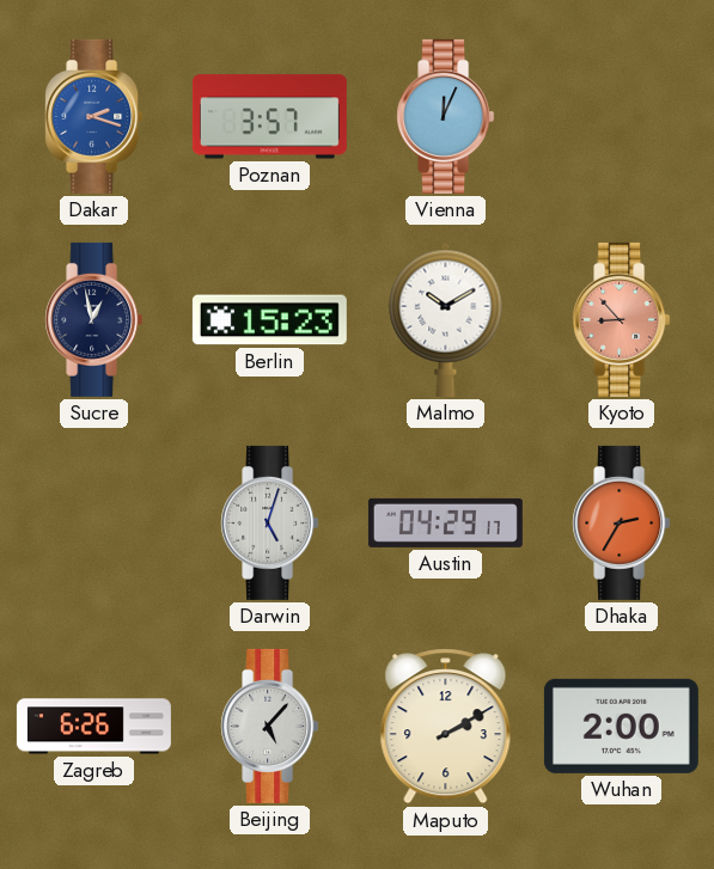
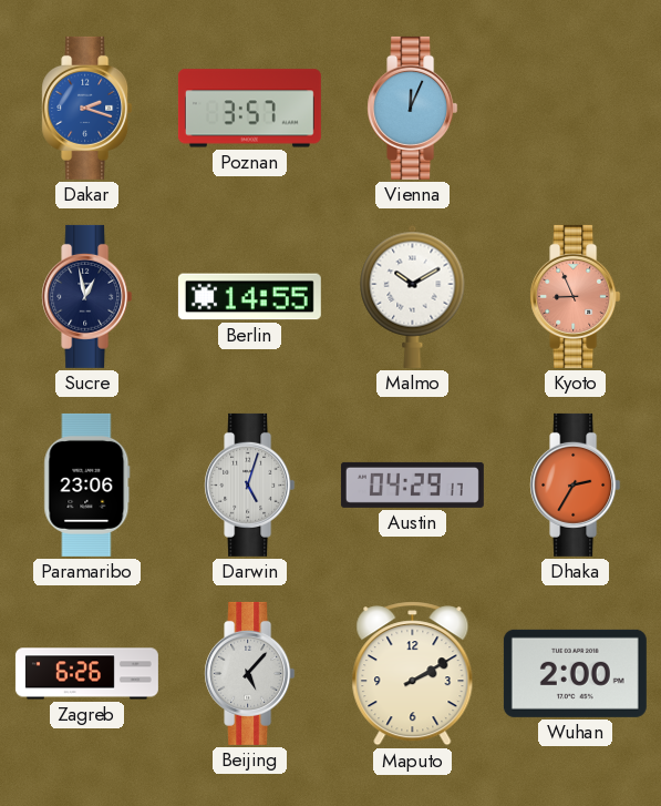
Berlin: 15:23 -> 14:55 (249, 297)
Kyoto: 8:53 -> 8:56 (576, 296)
Paramaribo: none -> 23:06 (87, 484)
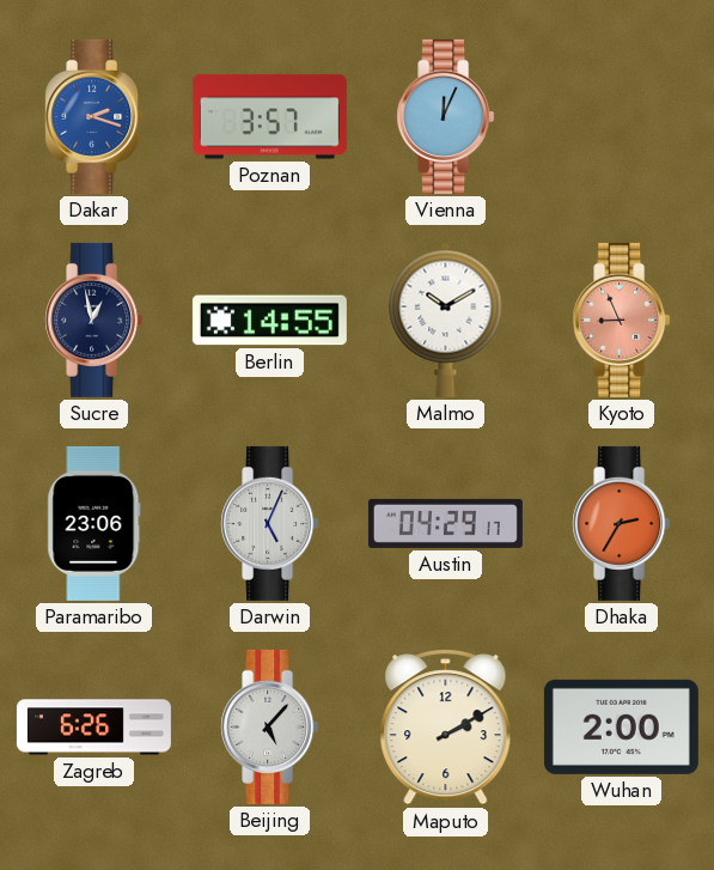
Darwin: 5:03 -> 5:04 (270, 523)
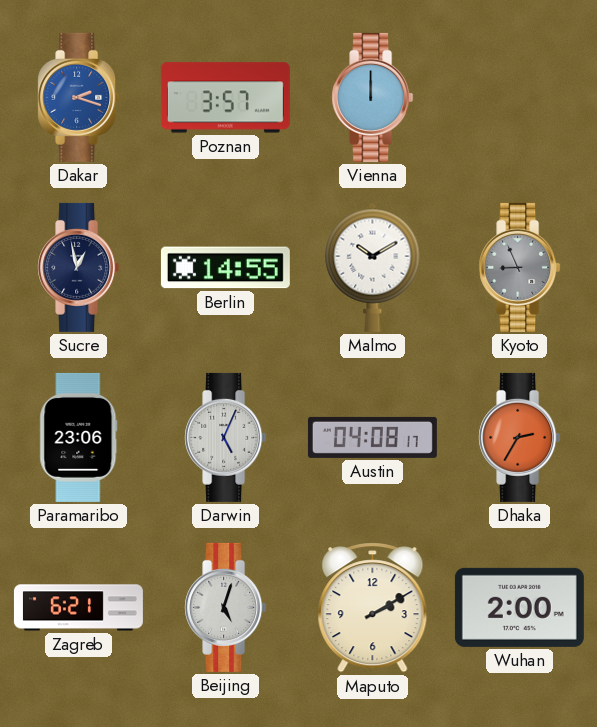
Vienna: 12:04 -> 12:00 (373, 97)
Kyoto dial: salmon -> grey (520, 267)
Austin: 04:29 -> 04:08 (372, 437)
Zagreb: 6:26 -> 6:21 (78, 608)
Beijing: 5:07 -> 5:03 (226, 607)
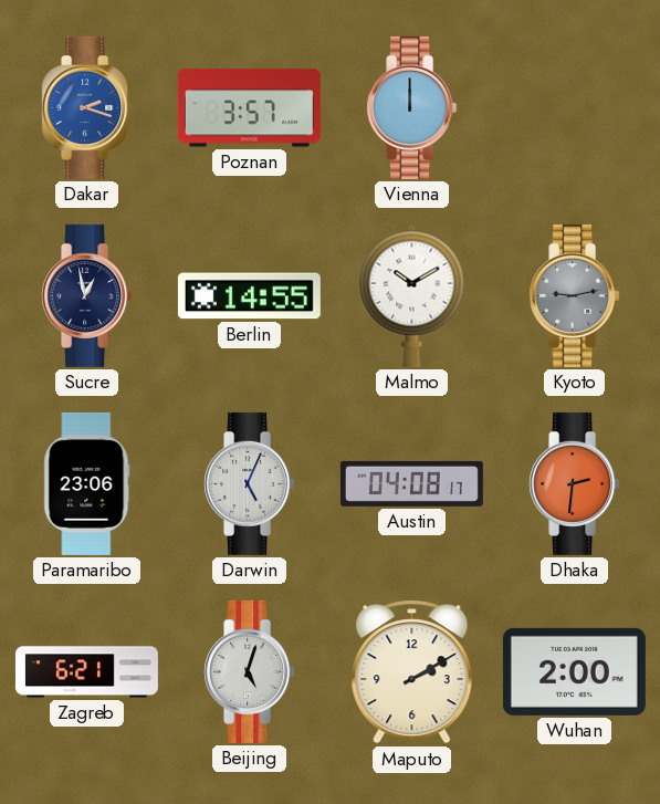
Kyoto: 8:56 -> 9:13 (575, 295)
Dhaka: 2:35 -> 2:31 (575, 483)
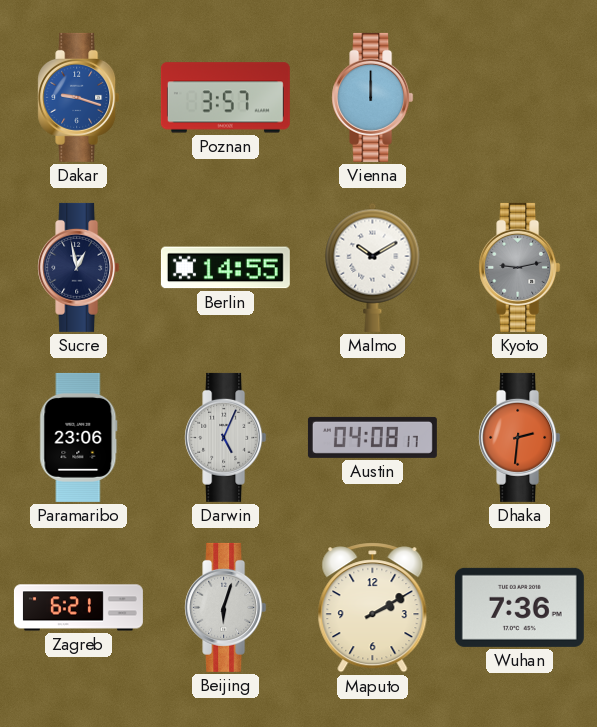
Dakar: 2:18 -> 9:18 (79, 97)
Beijing: 5:03 -> 6:03 (226, 607)
Wuhan: 2:00 -> 7:36 (519, 607)
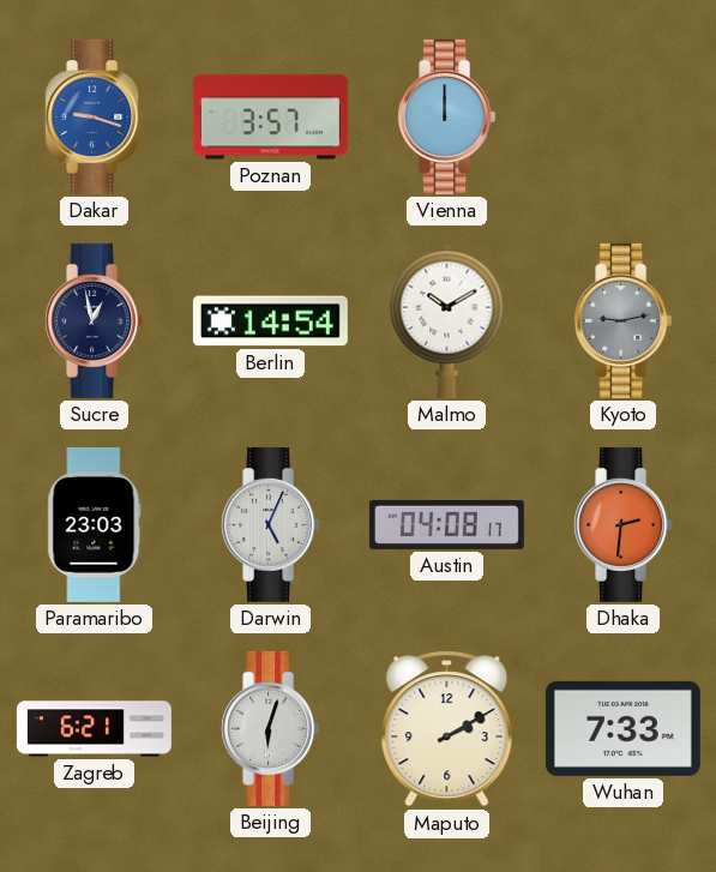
Berlin: 14:55 -> 14:54 (270, 321)
Paramaribo: 23:06 -> 23:03 (95, 524)
Wuhan: 7:36 -> 7:33 (622, 728)
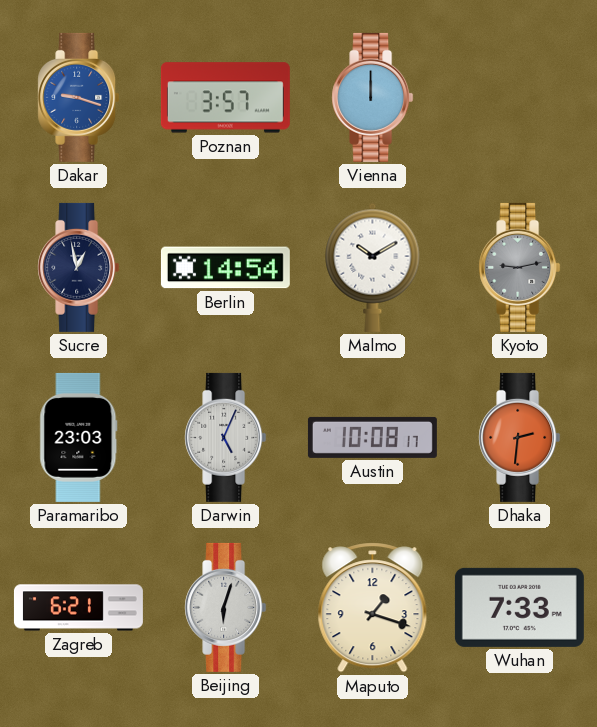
Austin: 04:08 -> 10:08 (372, 437)
Maputo: 2:10 -> 1:18 (373, 608)
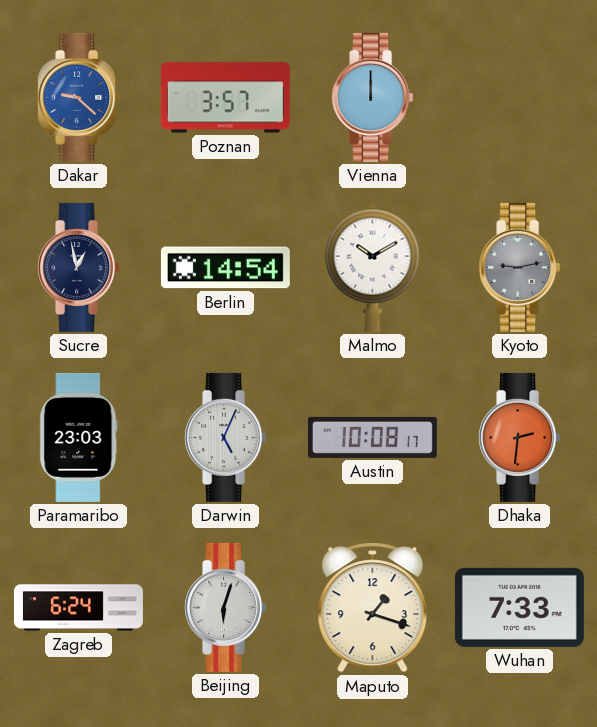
Dakar: 9:18 -> 9:22 (79, 97)
Zagreb: 6:21 -> 6:24 (78, 608)
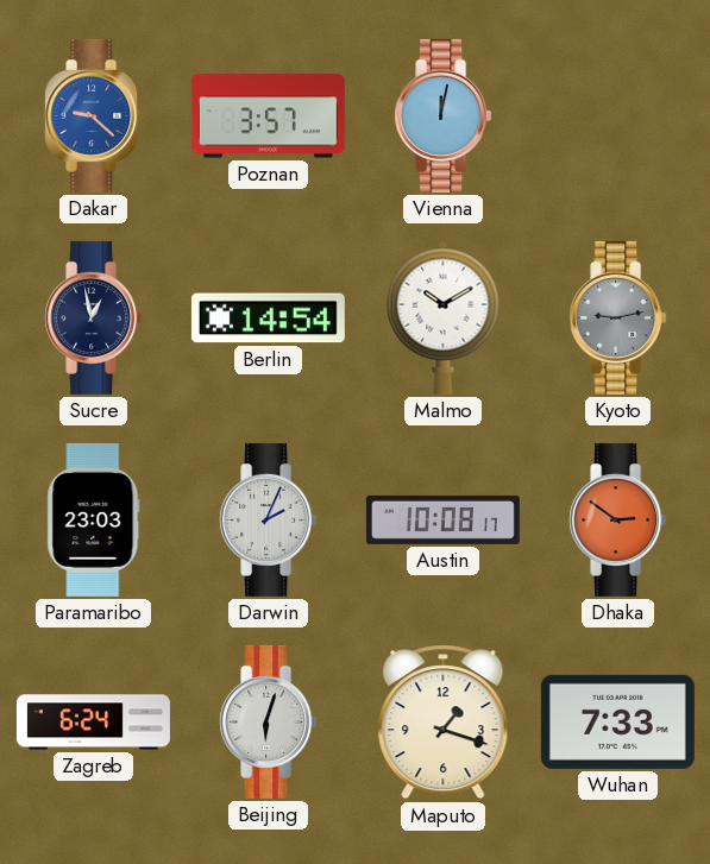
Vienna: 12:00 -> 12:02 (444, 115)
Darwin: 5:04 -> 2:04 (269, 519)
Dhaka: 2:31 -> 2:51 (618, 519)
